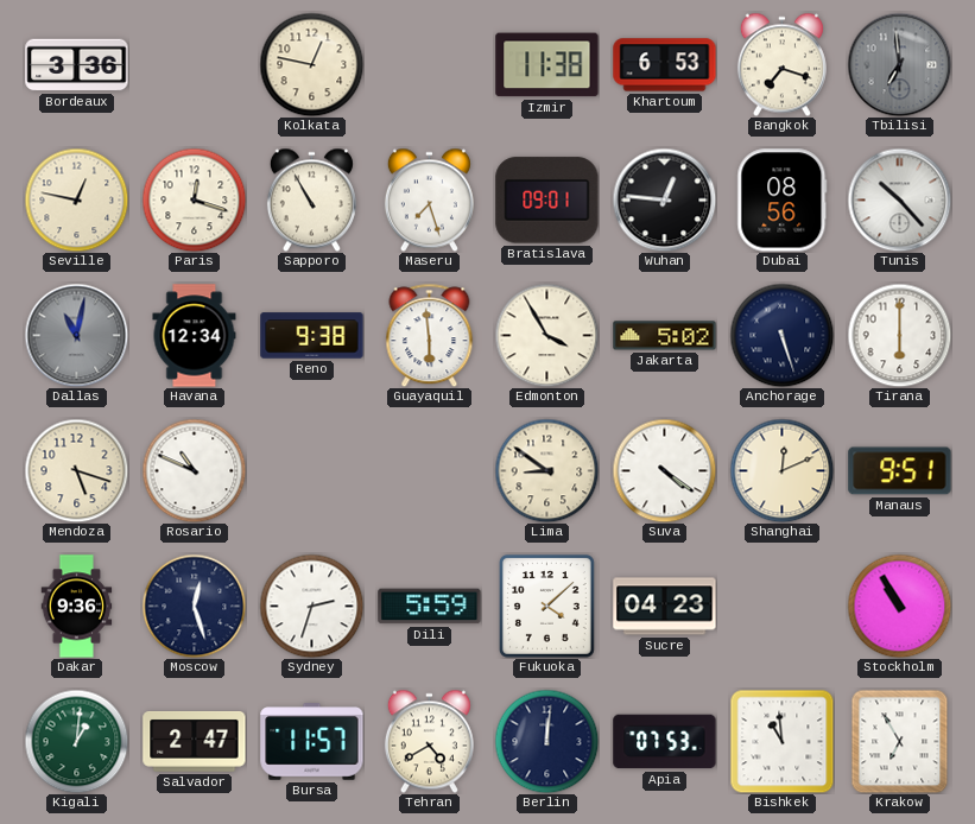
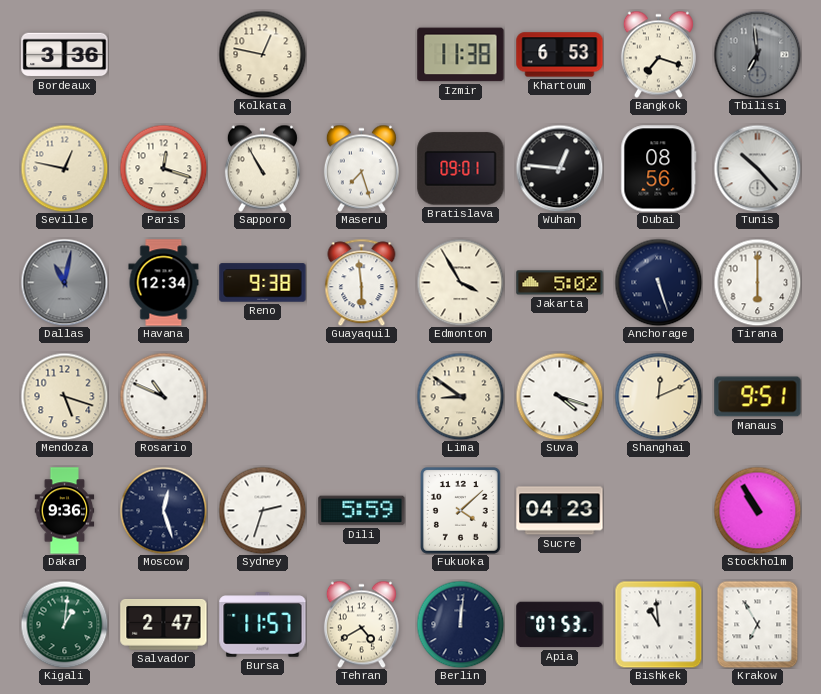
Suva: 4:21 -> 4:18 (559, 396)
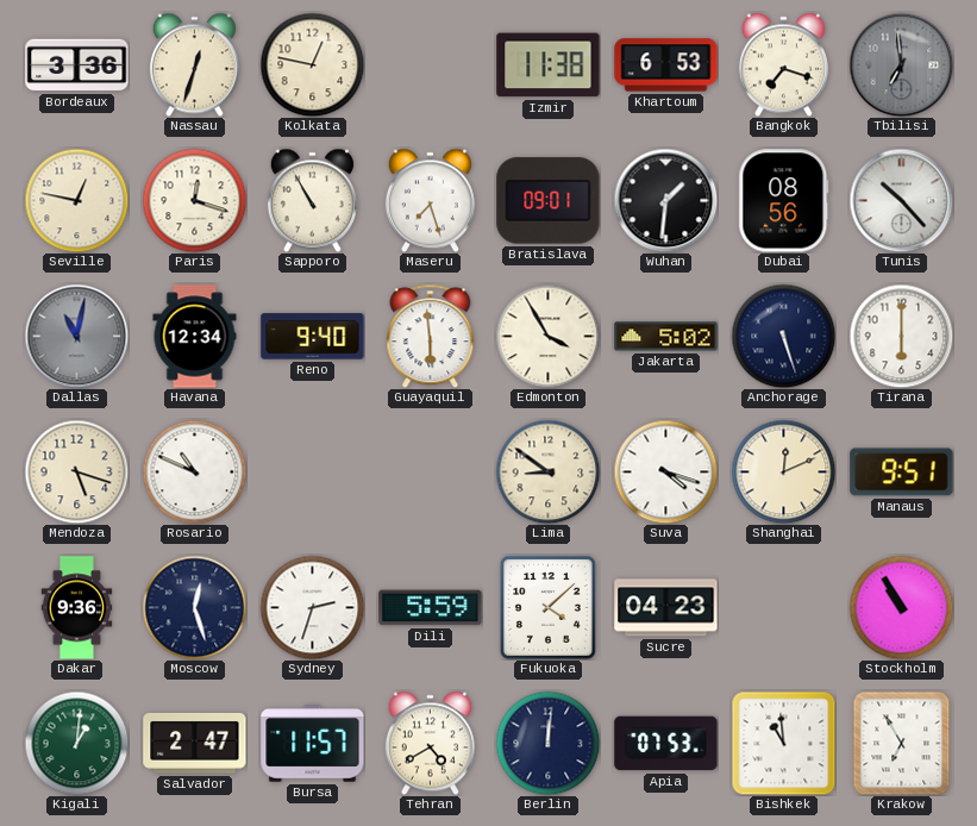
Nassau: none -> 12:33 (194, 64)
Wuhan: 12:46 -> 1:31 (665, 200)
Reno: 9:38 -> 9:40 (313, 337)
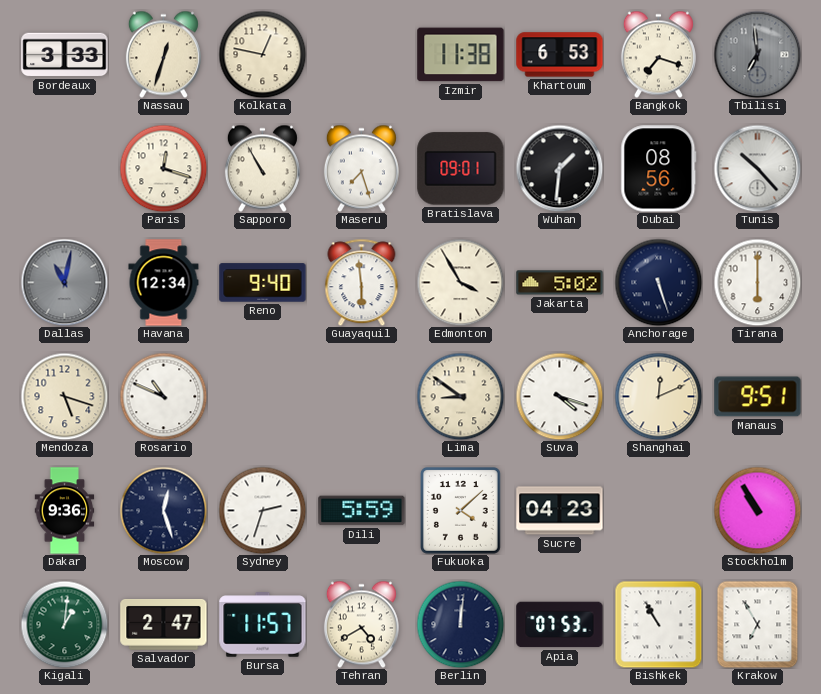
Bordeaux: 3:36 -> 3:33 (65, 55)
Seville: 12:47 -> none (76, 200)
Bishkek: 10:59 -> 10:55 (658, 624)
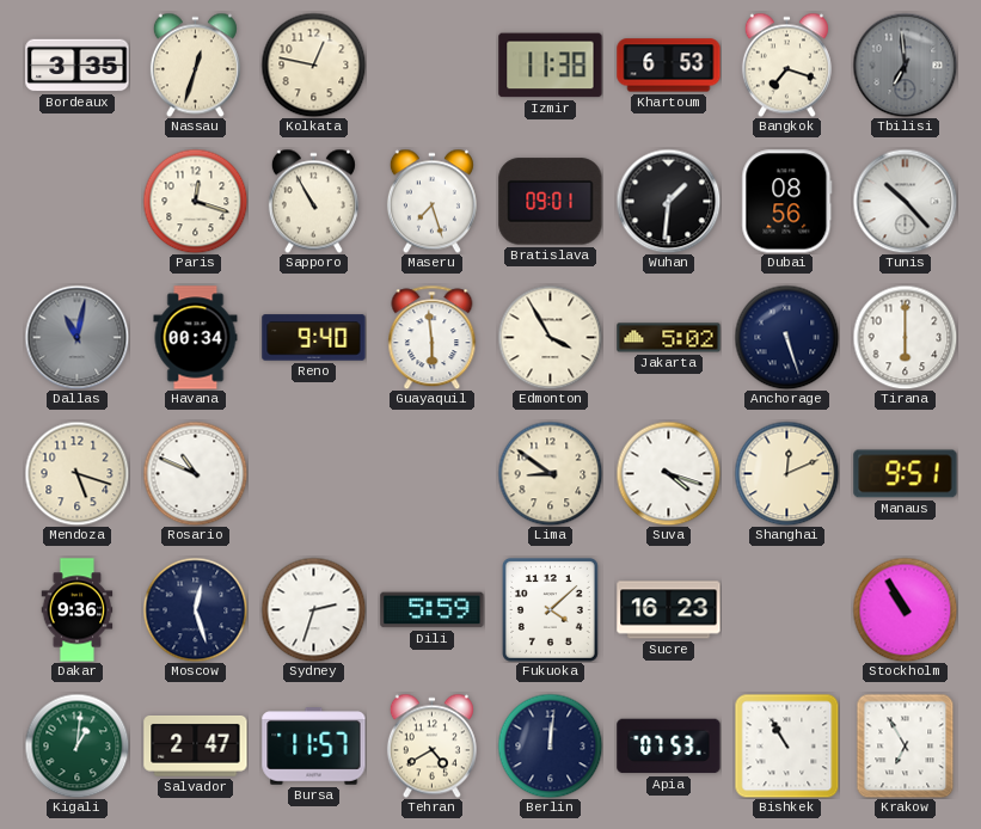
Bordeaux: 3:33 -> 3:35 (78, 66)
Havana: 12:34 -> 00:34 (196, 338)
Sucre: 04:23 -> 16:23 (669, 610)
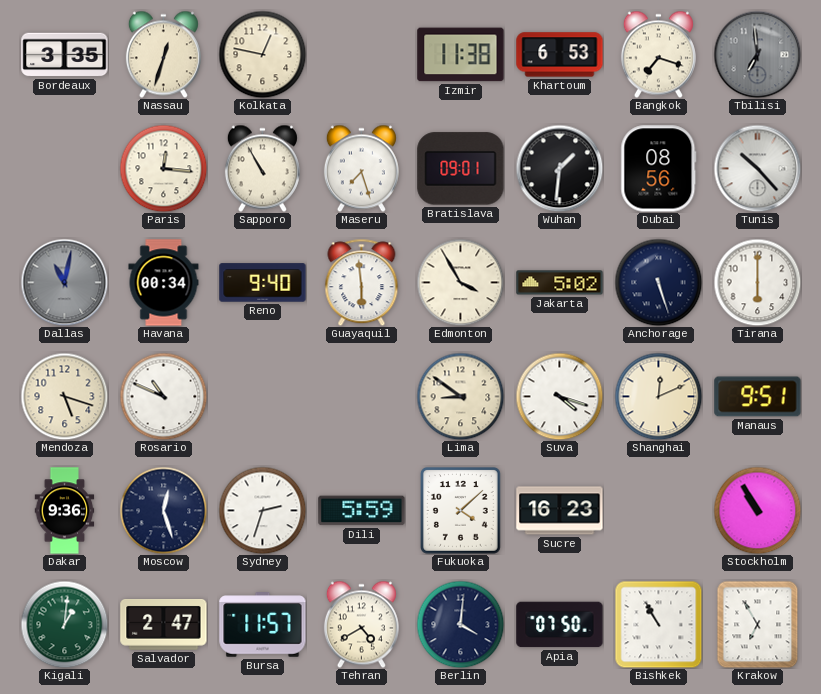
Paris: 12:18 -> 12:16 (163, 168)
Berlin: 12:01 -> 4:01 (460, 624)
Apia: 07:53 -> 07:50 (560, 625)
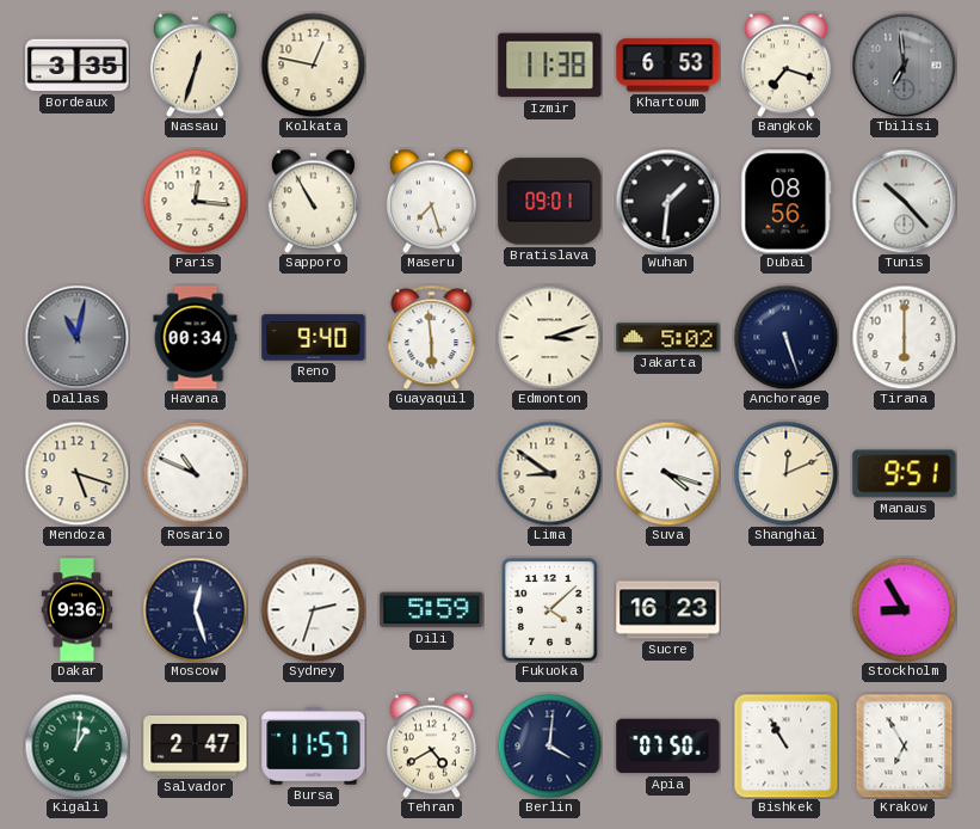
Edmonton: 3:55 -> 3:12 (549, 337)
Stockholm: 10:55 -> 8:55 (904, 609)
